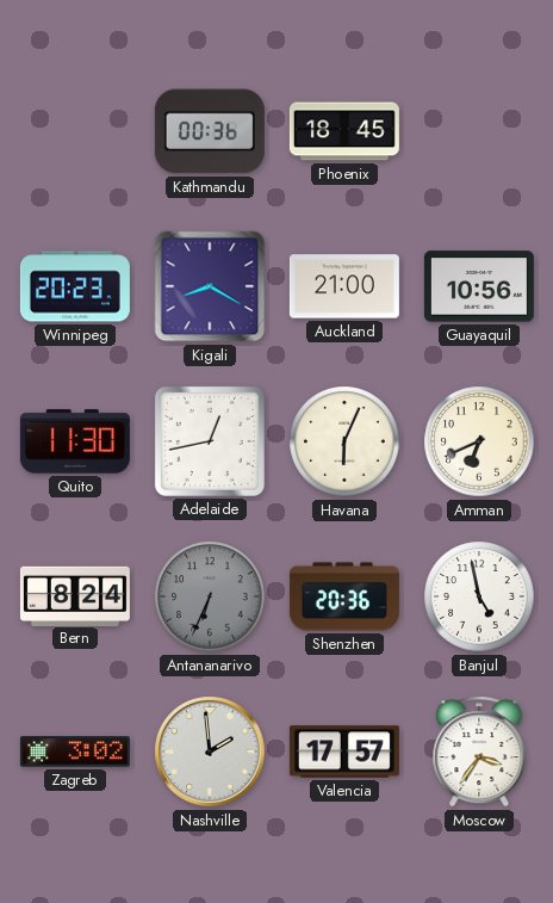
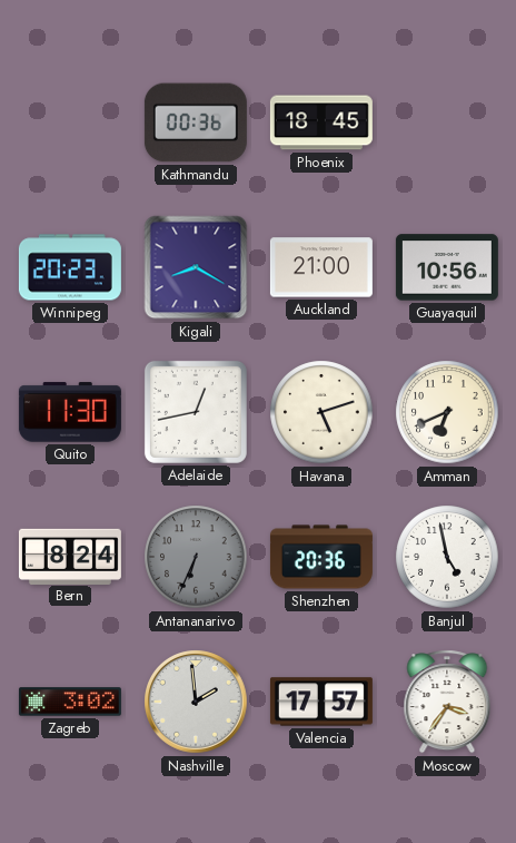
Havana: 6:04 -> 5:12 (321, 412)
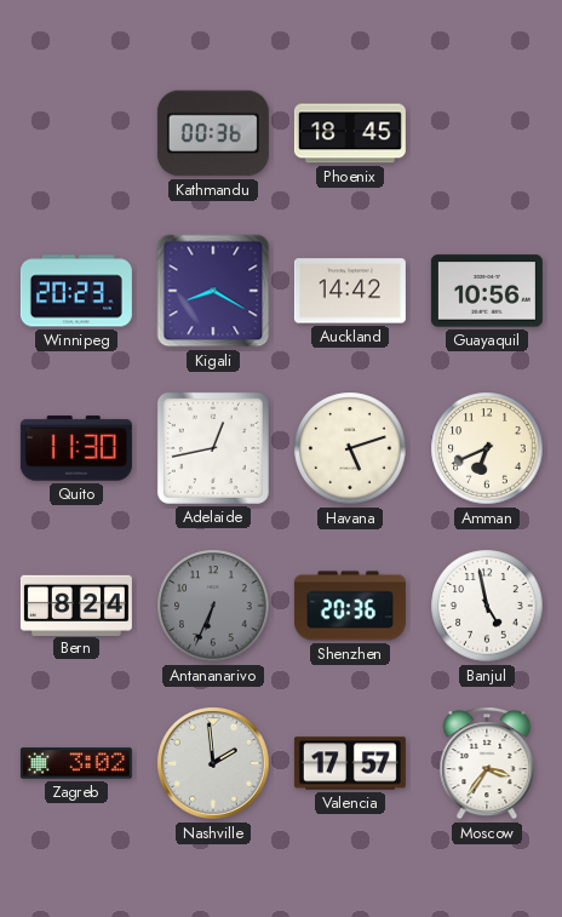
Auckland: 21:00 -> 14:42 (350, 291)
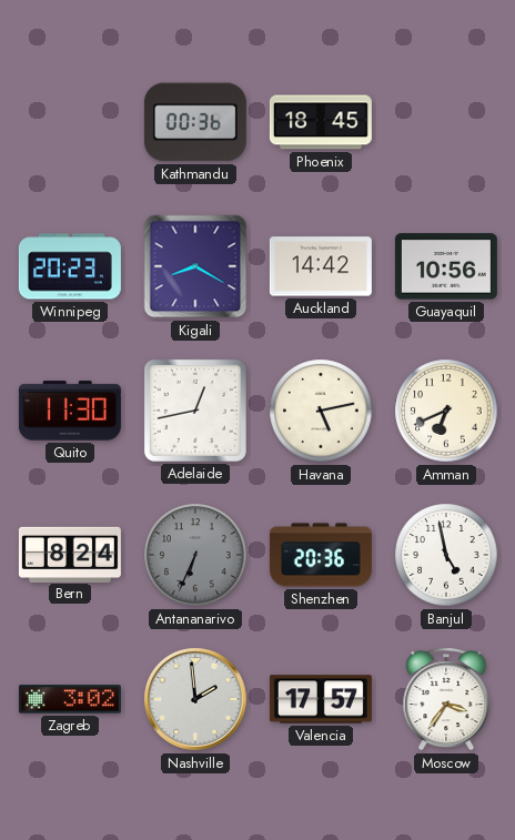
Havana: 5:12 -> 5:13 (321, 411)
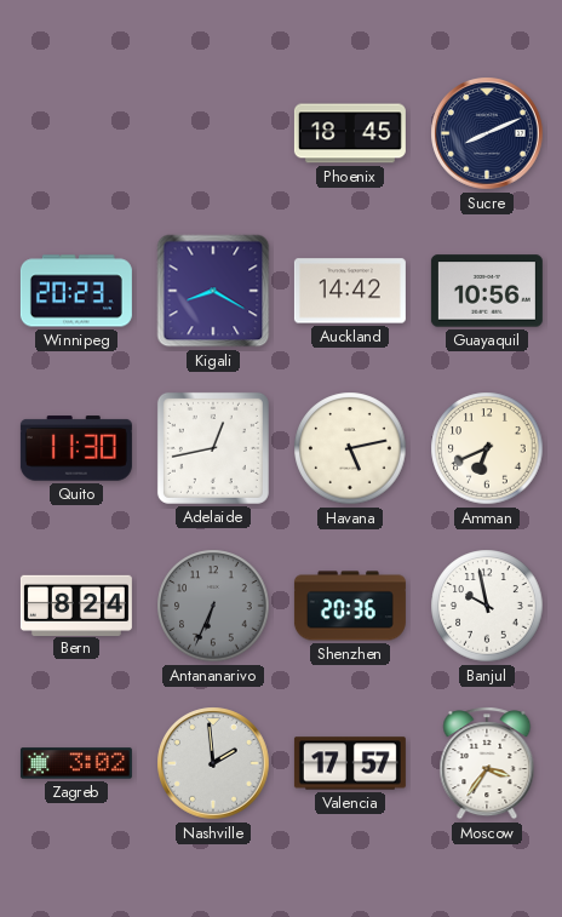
Kathmandu: 00:36 -> none (195, 122)
Sucre: none -> 8:11 (487, 133)
Banjul: 4:58 -> 9:58 (487, 606)
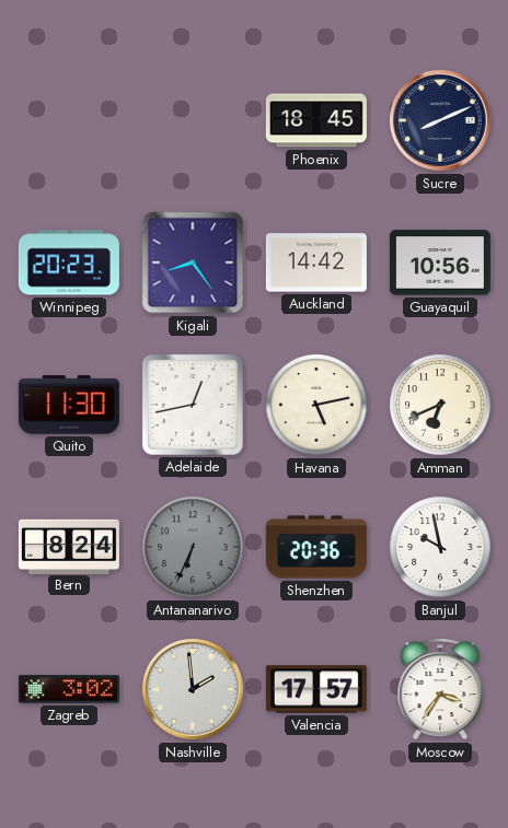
Kigali: 8:20 -> 8:24 (193, 263)
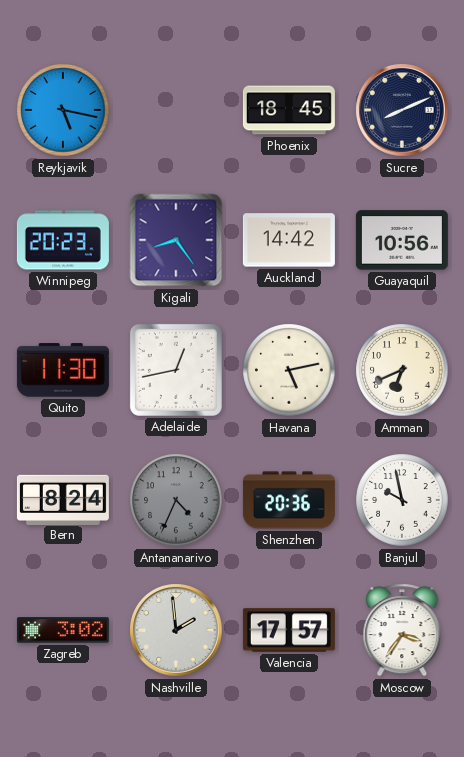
Reykjavik: none -> 5:17 (63, 110)
Antananarivo: 6:34 -> 4:34 (176, 500)
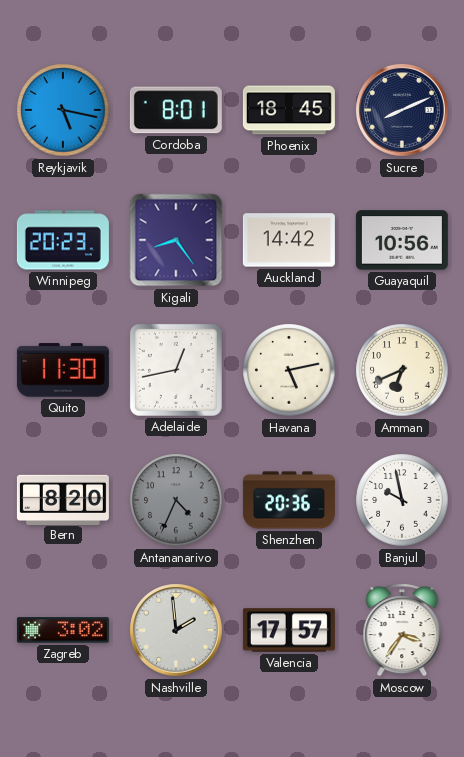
Cordoba: none -> 8:01 (176, 110)
Bern: 8:24 -> 8:20 (63, 499)
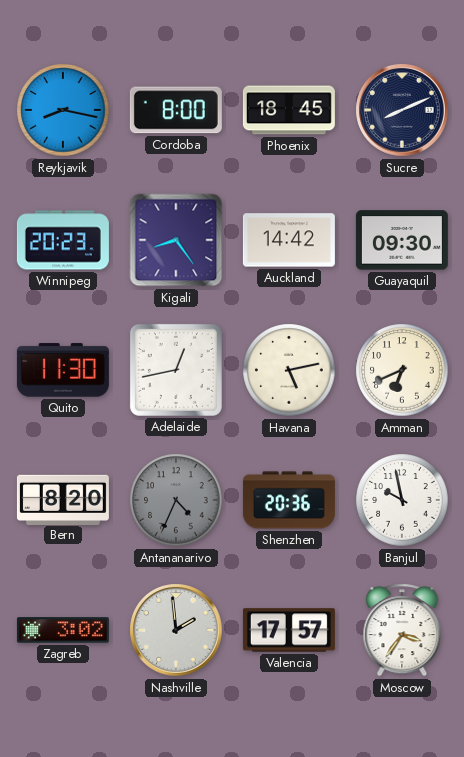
Reykjavik: 5:17 -> 8:17 (63, 110)
Cordoba: 8:01 -> 8:00 (176, 110)
Guayaquil: 10:56 -> 09:30 (402, 240)
